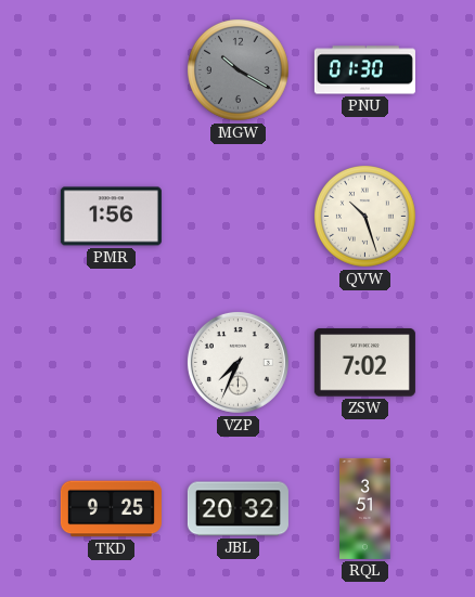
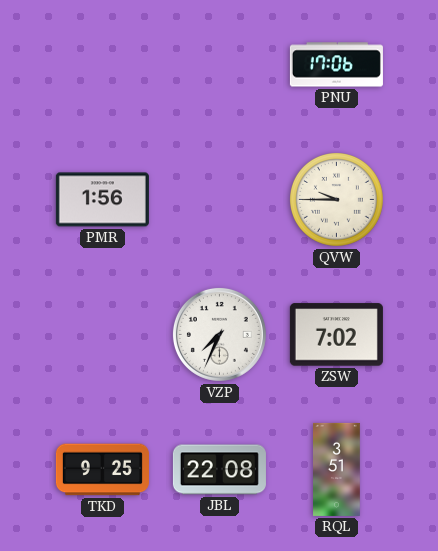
MGW: 10:20 -> none (239, 70)
PNU: 01:30 -> 17:06 (336, 65)
QVW: 10:27 -> 9:45 (337, 200)
JBL: 20:32 -> 22:08 (219, 470)
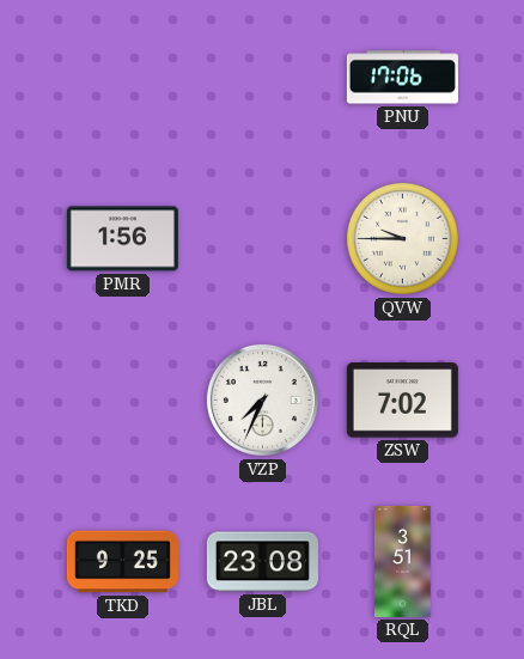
JBL: 22:08 -> 23:08 (262, 562)
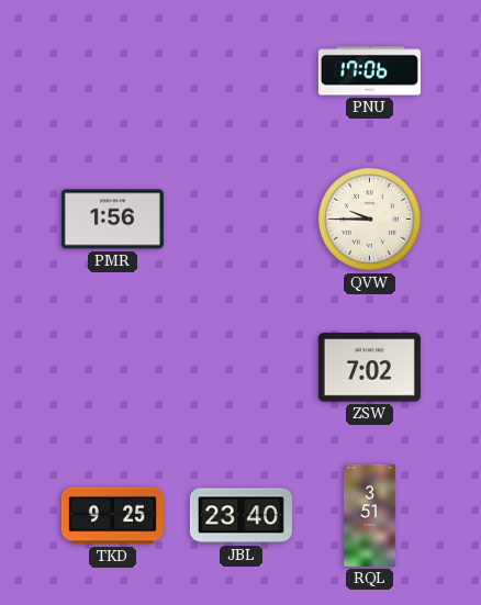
VZP: 7:34 -> none (262, 399)
JBL: 23:08 -> 23:40 (240, 516)
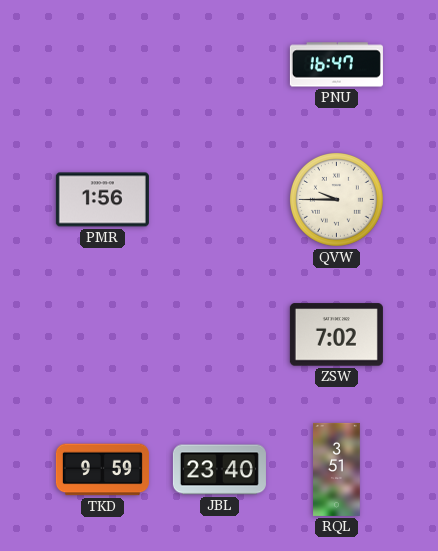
PNU: 17:06 -> 16:47 (336, 65)
TKD: 9:25 -> 9:59 (102, 470)
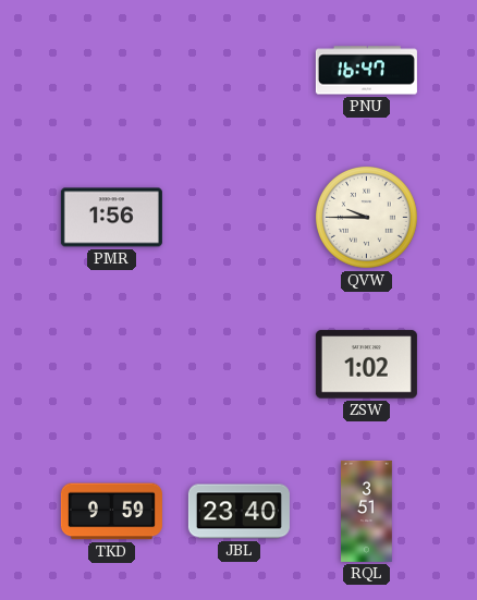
ZSW: 7:02 -> 1:02 (366, 365)
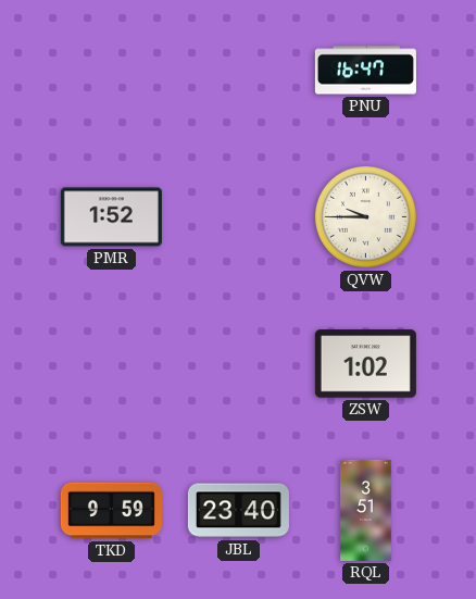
PMR: 1:56 -> 1:52 (111, 217)
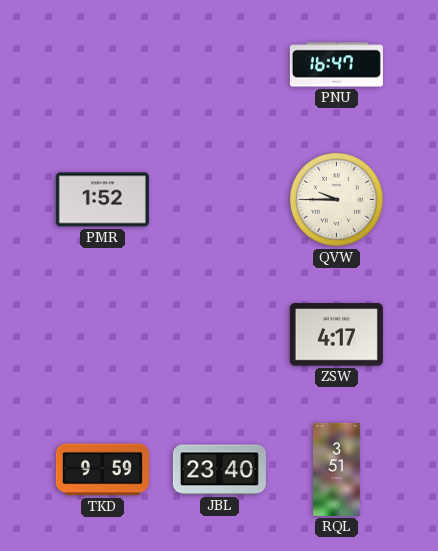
ZSW: 1:02 -> 4:17 (336, 335)
